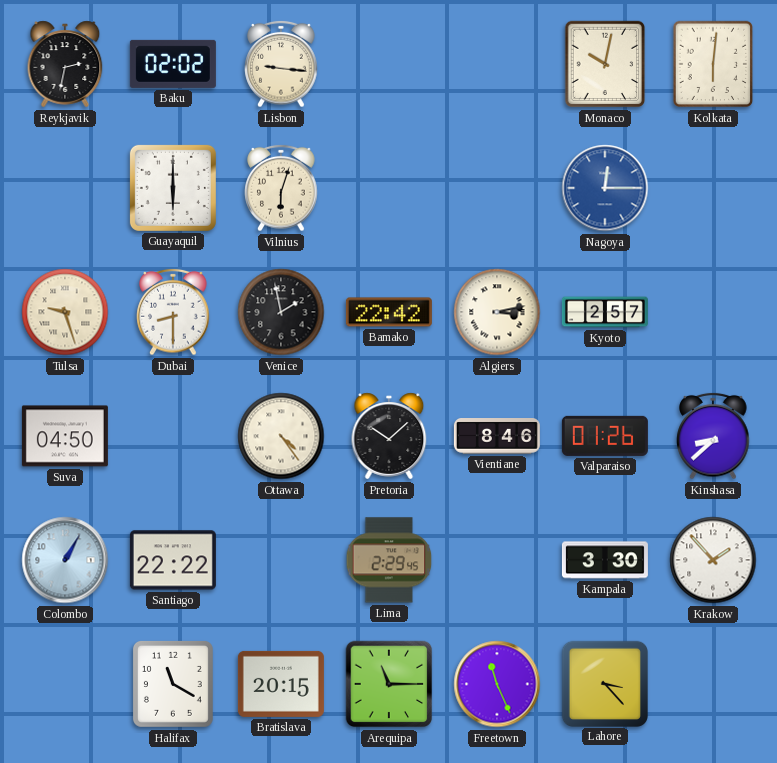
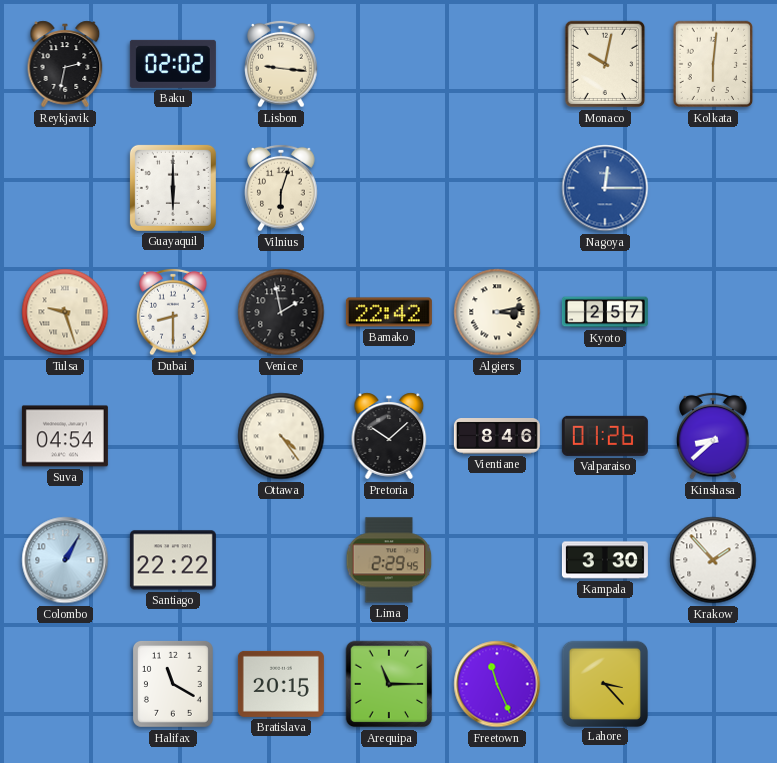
Suva: 04:50 -> 04:54 (65, 436)
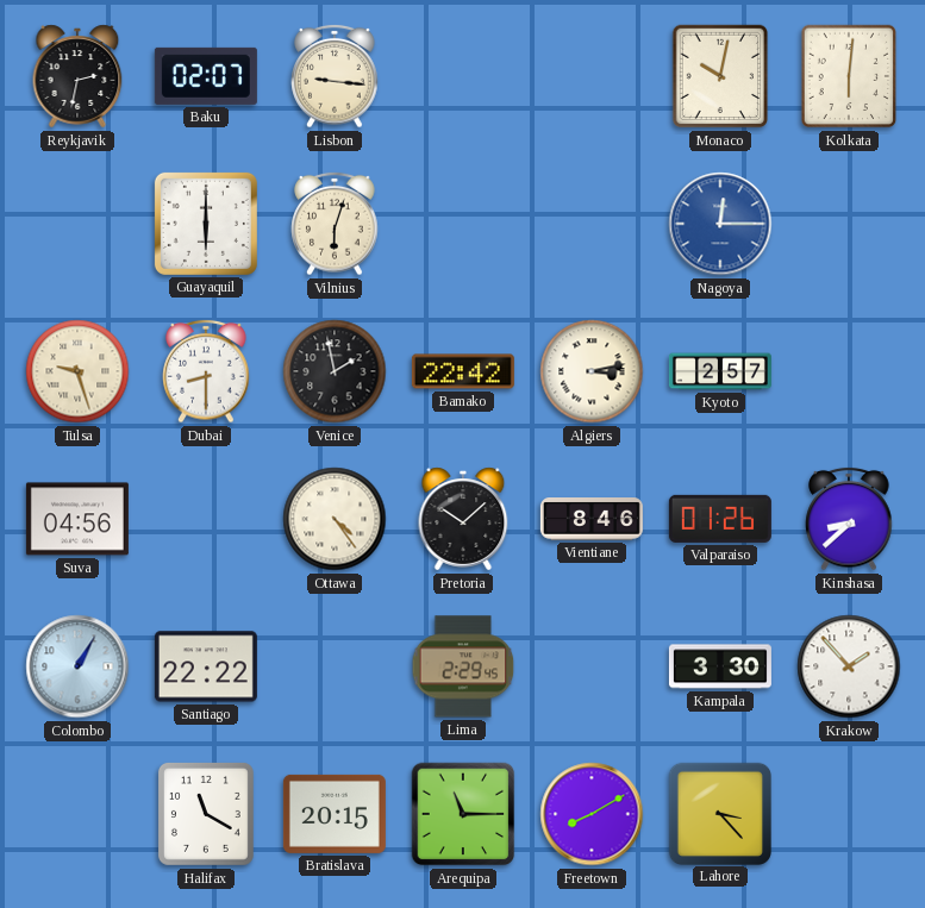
Baku: 02:02 -> 02:07 (206, 76)
Suva: 04:54 -> 04:56 (77, 519)
Freetown: 11:26 -> 8:10 (592, 814)
